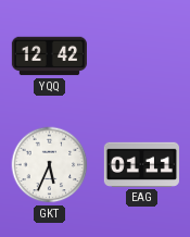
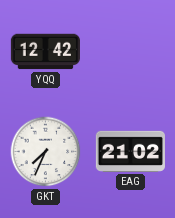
GKT: 5:34 -> 7:34 (46, 152)
EAG: 01:11 -> 21:02 (130, 151)
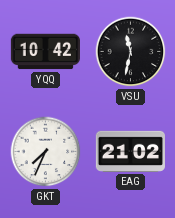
YQQ: 12:42 -> 10:42 (45, 52)
VSU: none -> 11:32 (131, 52)
